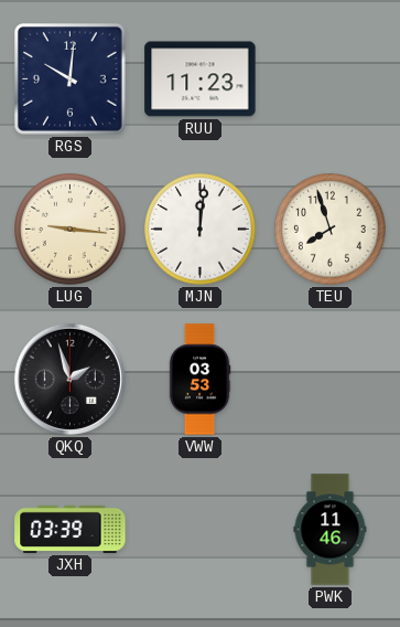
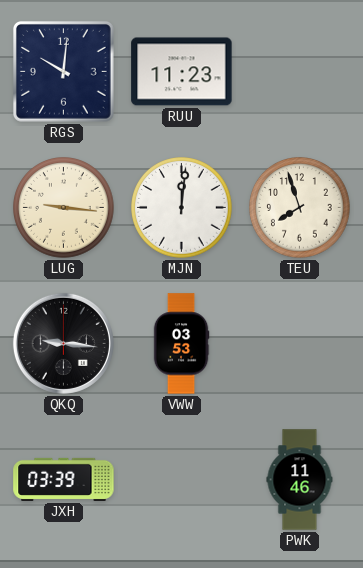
QKQ: 1:57 -> 9:16 (63, 343)
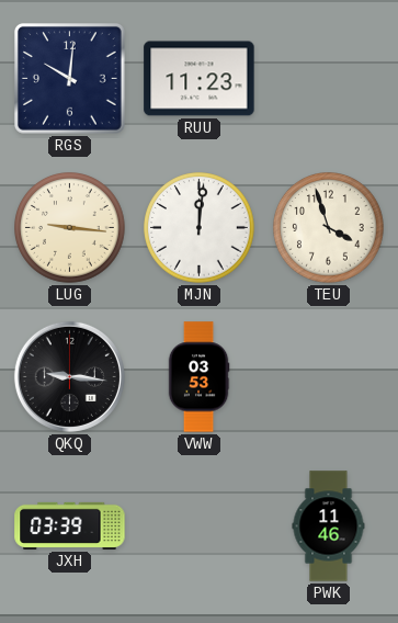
TEU: 7:57 -> 3:57 (329, 228)
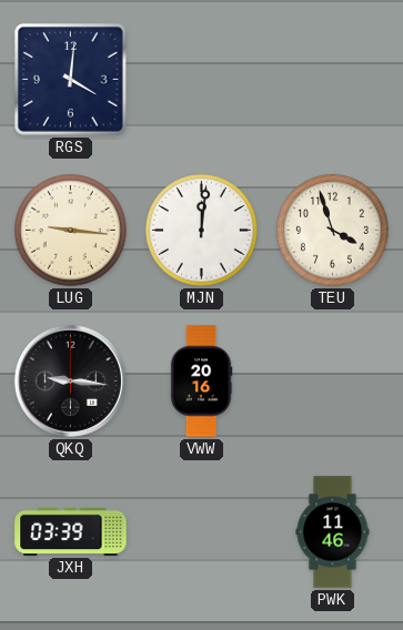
RGS: 10:01 -> 4:01 (71, 80)
RUU: 11:23 -> none (200, 79)
VWW: 03:53 -> 20:16 (201, 382)
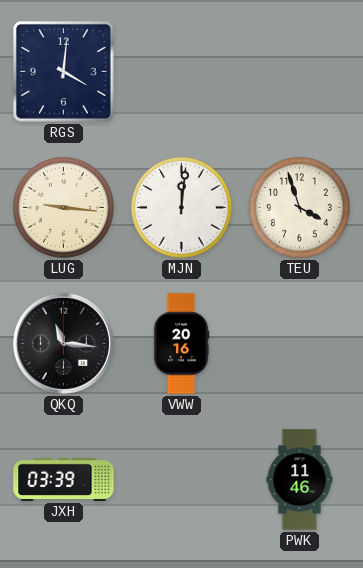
QKQ: 9:16 -> 11:16 (63, 343)
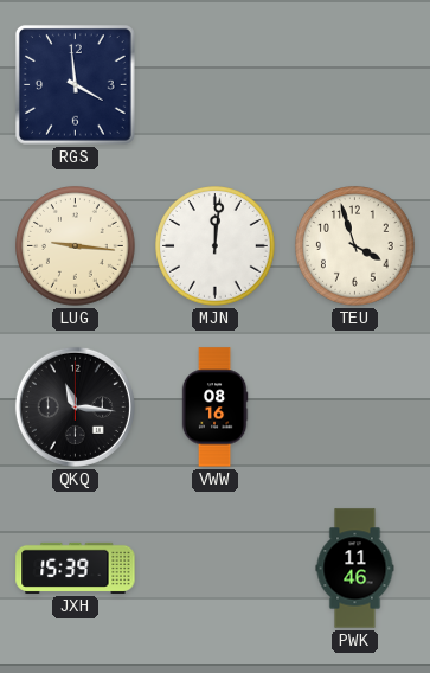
RGS: 4:01 -> 3:59 (76, 85)
VWW: 20:16 -> 08:16 (214, 408)
JXH: 03:39 -> 15:39 (76, 568)
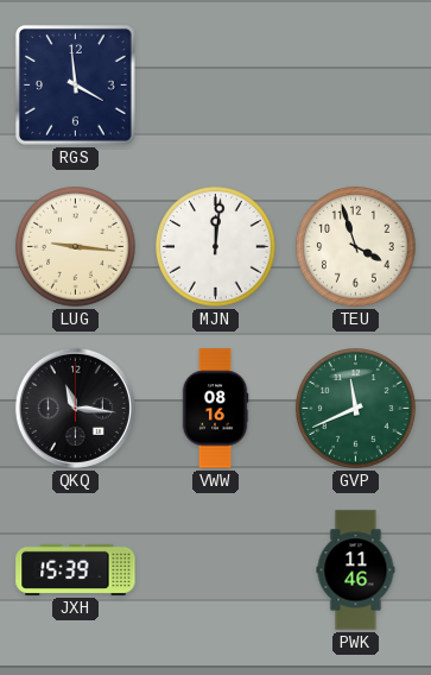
GVP: none -> 11:41 (356, 409)
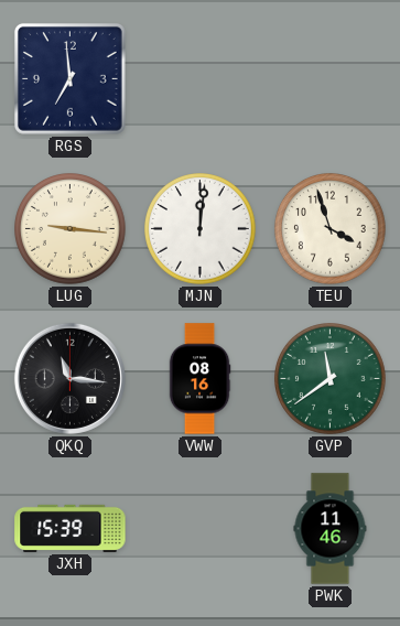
RGS: 3:59 -> 6:59 (71, 79)
GVP: 11:41 -> 11:39 (331, 379)
